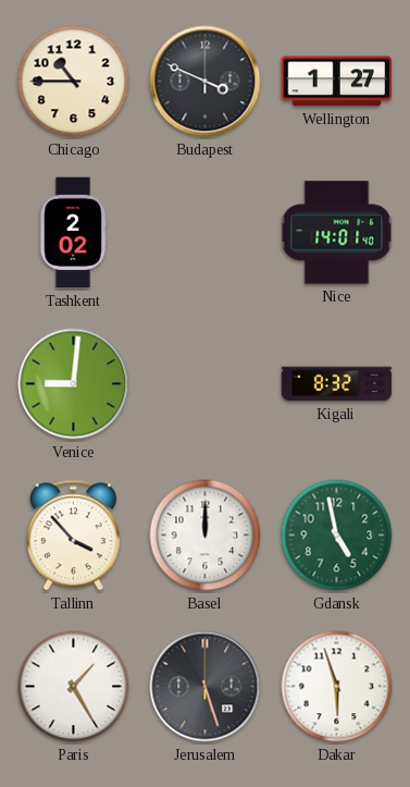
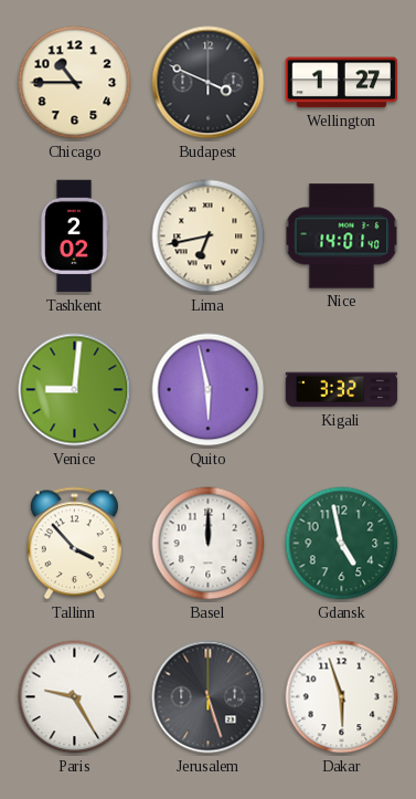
Lima: none -> 6:43 (209, 236)
Quito: none -> 5:58 (209, 390)
Kigali: 8:32 -> 3:32 (342, 390)
Paris: 1:25 -> 9:25 (75, 697)
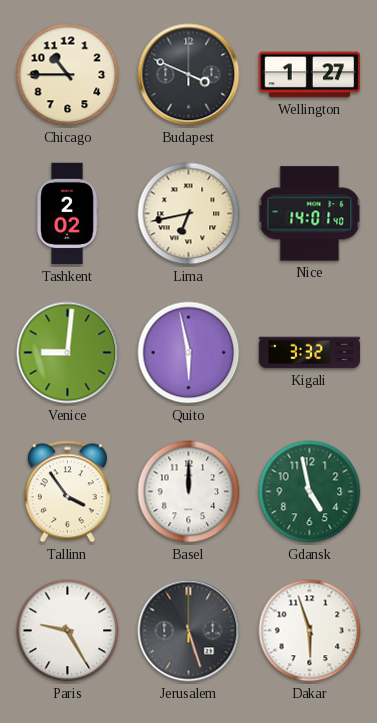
Tallinn: 3:53 -> 3:54 (67, 492)
